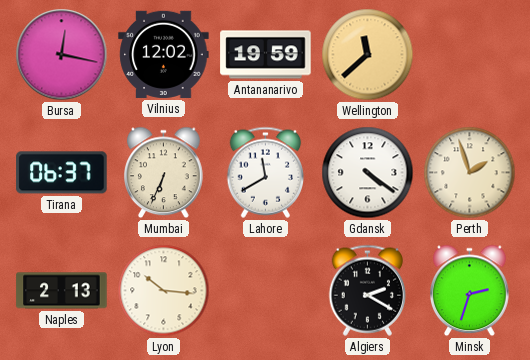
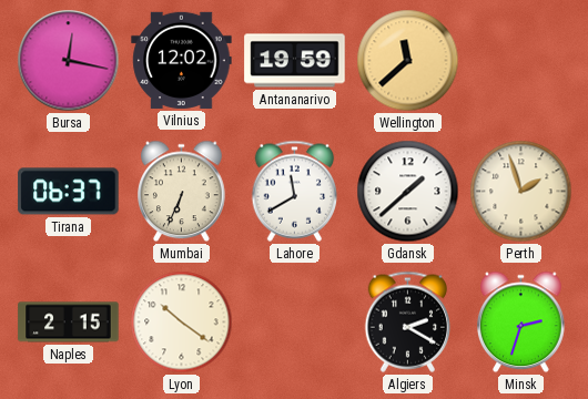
Gdansk: 4:21 -> 1:38 (408, 192)
Naples: 2:13 -> 2:15 (69, 323)
Lyon: 10:16 -> 10:21 (182, 323)
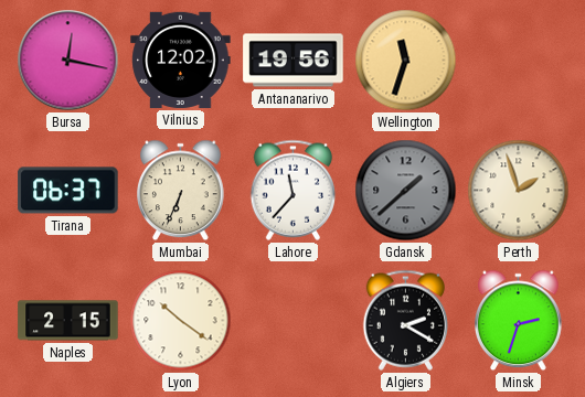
Antananarivo: 19:59 -> 19:56 (294, 61)
Wellington: 11:38 -> 11:33 (406, 61)
Lahore: 11:40 -> 11:37 (294, 190)
Gdansk dial: white -> grey (406, 191)
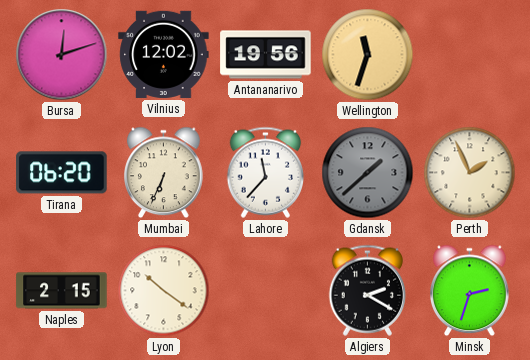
Bursa: 12:17 -> 12:12 (62, 55)
Tirana: 06:37 -> 06:20 (62, 173)
Perth: 1:57 -> 1:56 (470, 173)
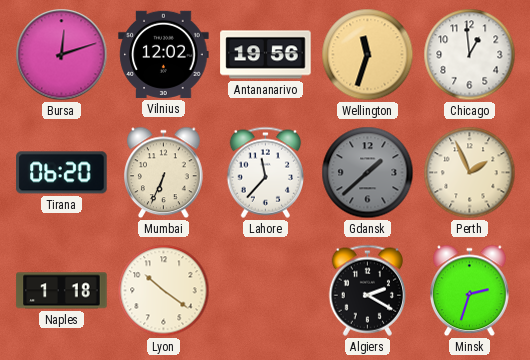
Chicago: none -> 12:59 (470, 55)
Naples: 2:15 -> 1:18 (62, 291)
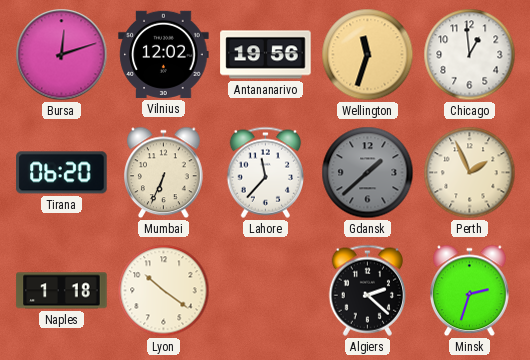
Algiers: 2:20 -> 2:22 (368, 290)
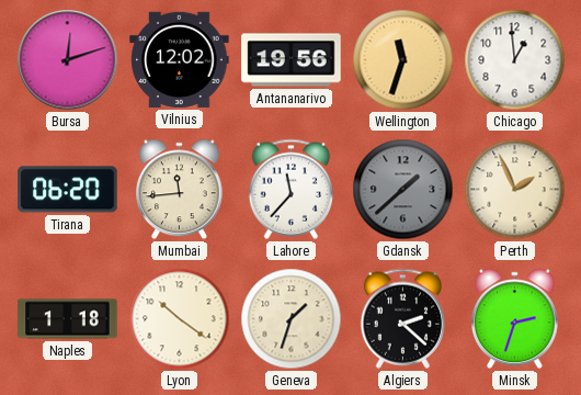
Mumbai: 6:34 -> 11:44 (180, 190)
Geneva: none -> 1:33 (292, 319)
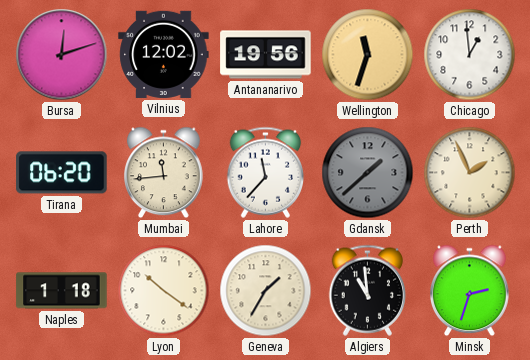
Geneva: 1:33 -> 1:35 (266, 291)
Algiers: 2:22 -> 10:59 (368, 290)
